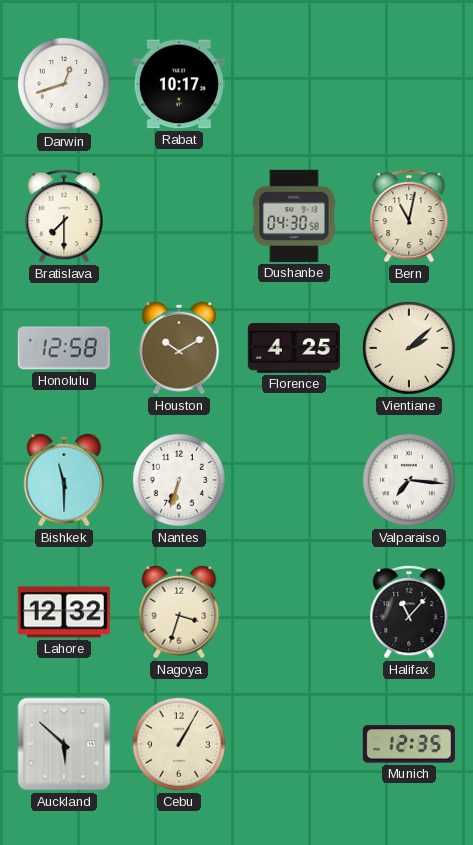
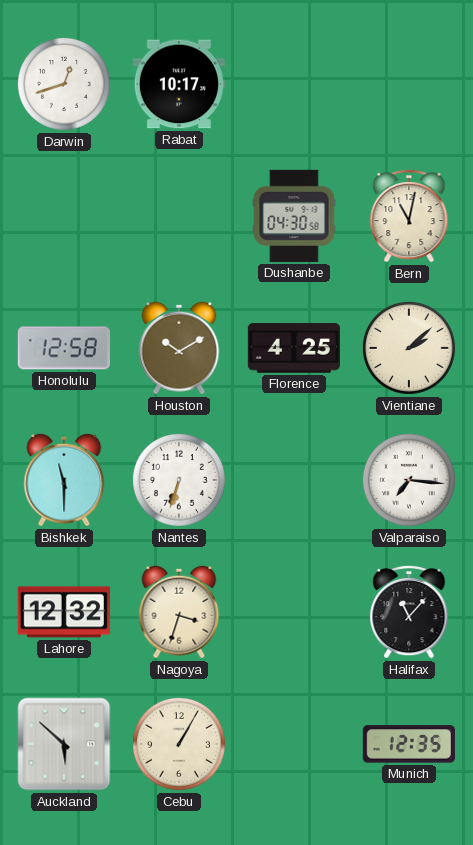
Bratislava: 7:30 -> none (64, 216)
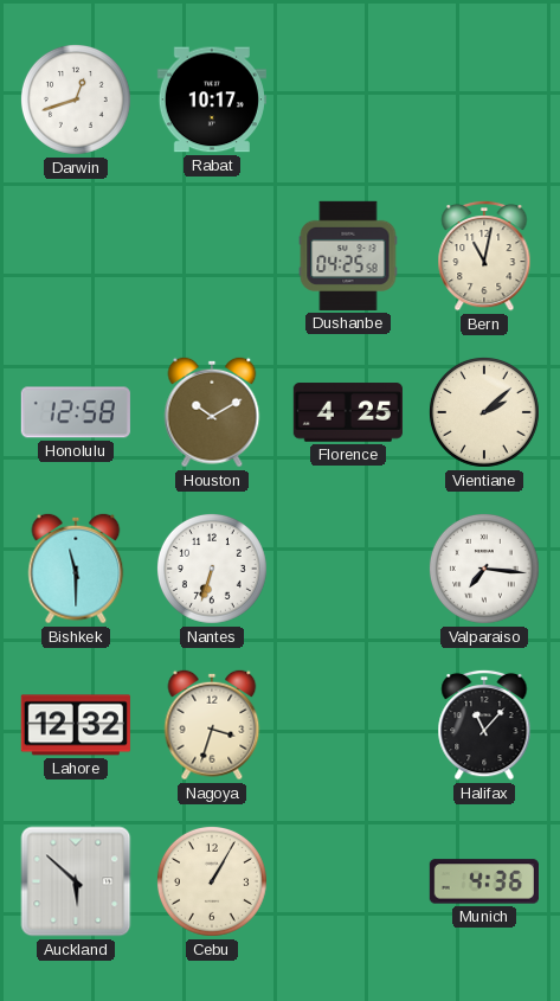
Dushanbe: 04:30 -> 04:25 (348, 256)
Munich: 12:35 -> 4:36 (484, 881)
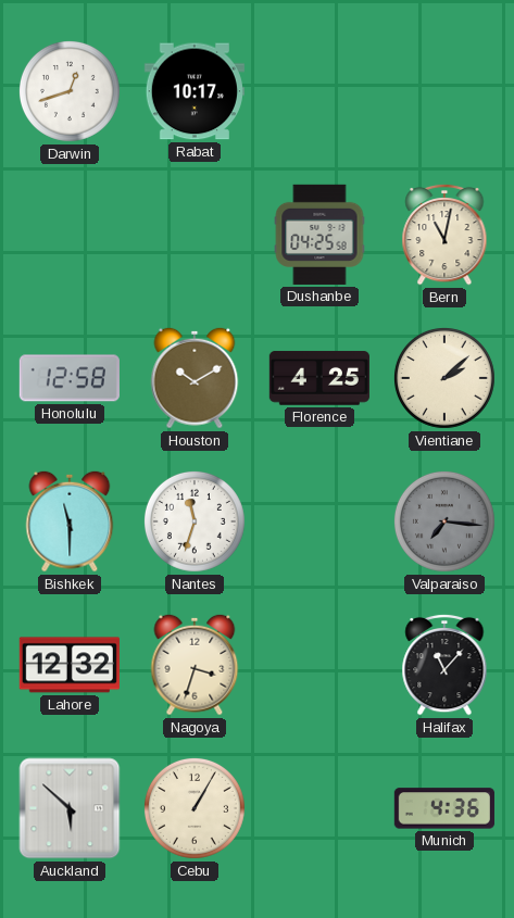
Nantes: 6:33 -> 11:33 (195, 521)
Valparaiso dial: white -> grey (444, 521)
